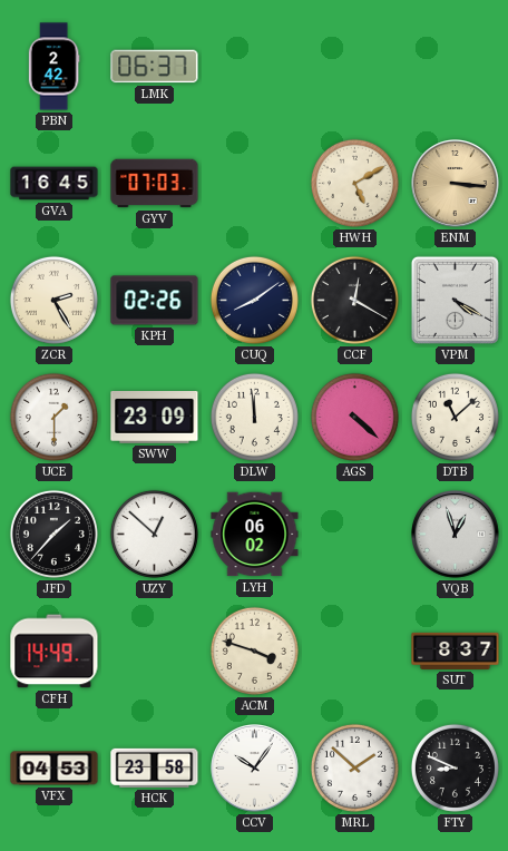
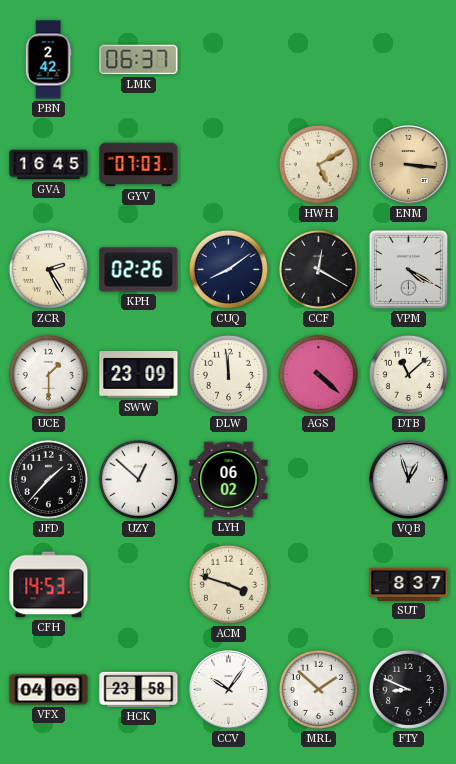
CFH: 14:49 -> 14:53 (49, 585)
VFX: 04:53 -> 04:06 (49, 690)
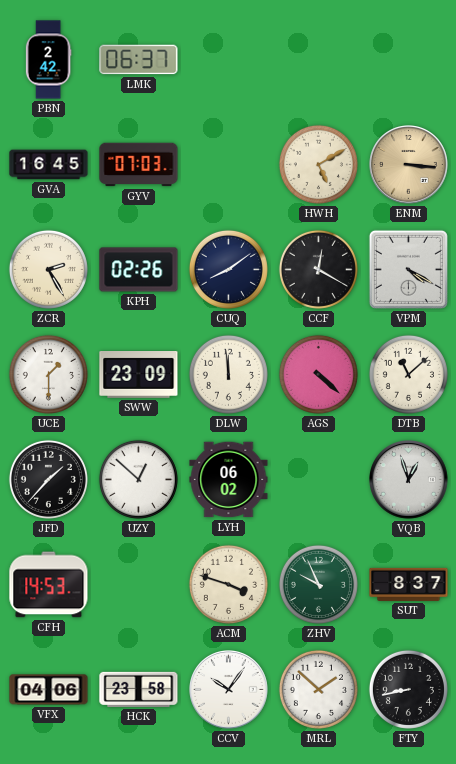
ZHV: none -> 9:56 (318, 584)
FTY: 8:49 -> 8:43 (408, 689)
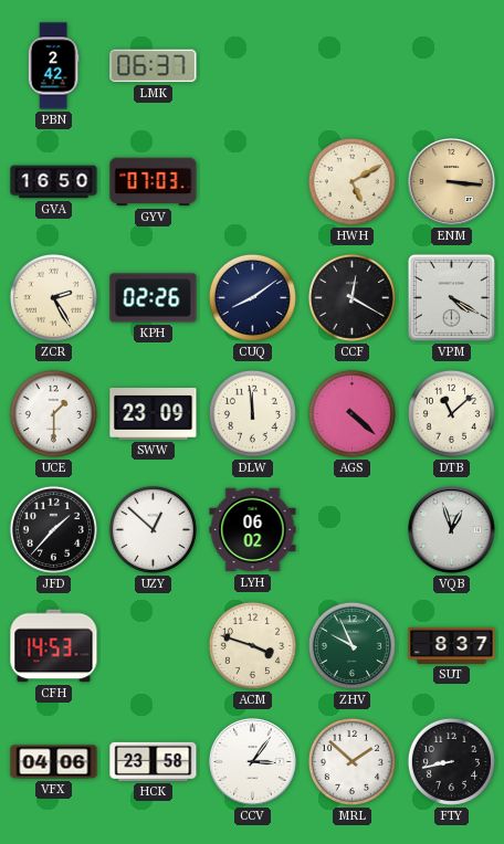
GVA: 16:45 -> 16:50 (54, 182)
CCV: 10:06 -> 3:06 (253, 762)
